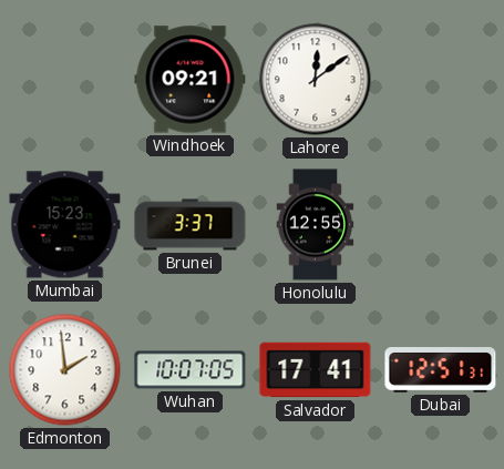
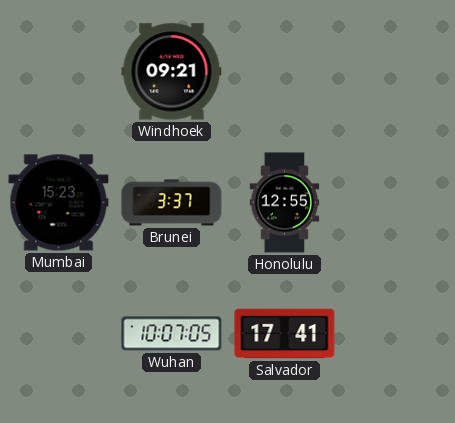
Lahore: 12:09 -> none (316, 80)
Edmonton: 1:59 -> none (65, 370)
Dubai: 12:51 -> none (441, 370)
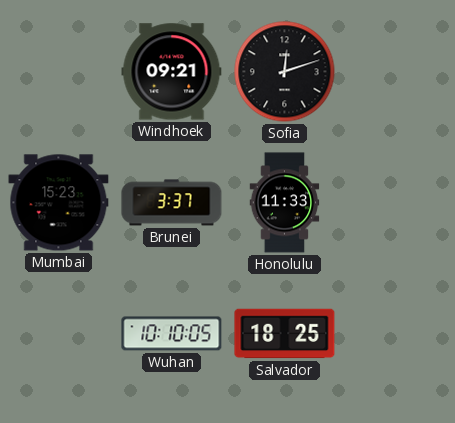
Sofia: none -> 12:12 (285, 72)
Honolulu: 12:55 -> 11:33 (285, 203)
Wuhan: 10:07 -> 10:10 (172, 334)
Salvador: 17:41 -> 18:25 (285, 334)
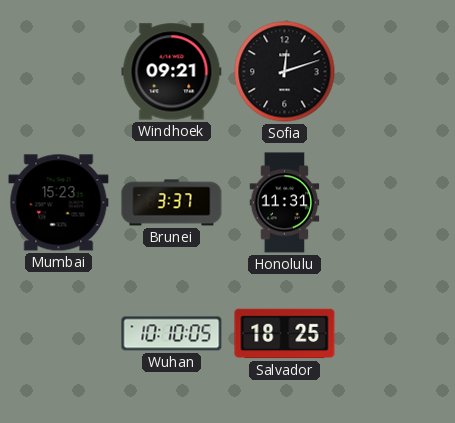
Honolulu: 11:33 -> 11:31 (285, 203)
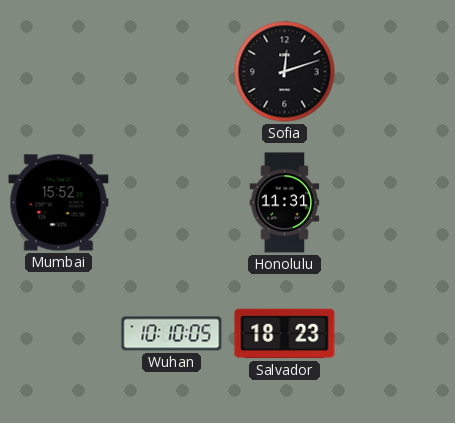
Windhoek: 09:21 -> none (172, 72)
Mumbai: 15:23 -> 15:52 (59, 203)
Brunei: 3:37 -> none (172, 203)
Salvador: 18:25 -> 18:23 (285, 334)
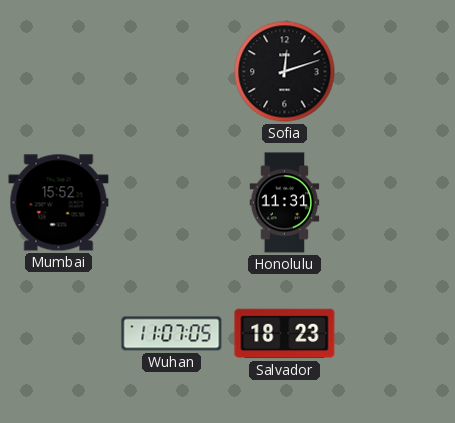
Wuhan: 10:10 -> 11:07 (172, 334)
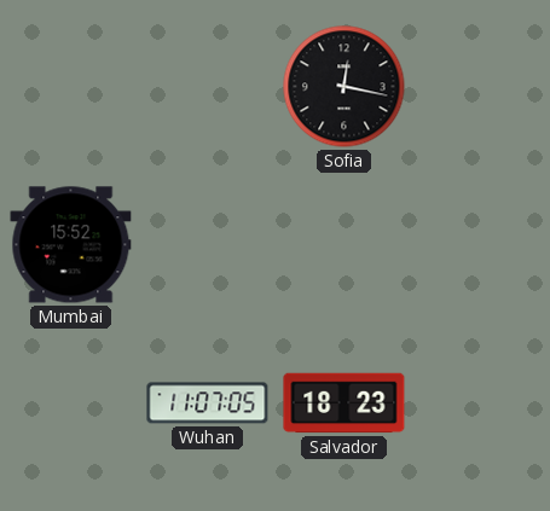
Sofia: 12:12 -> 12:17 (345, 87)
Honolulu: 11:31 -> none (285, 203)
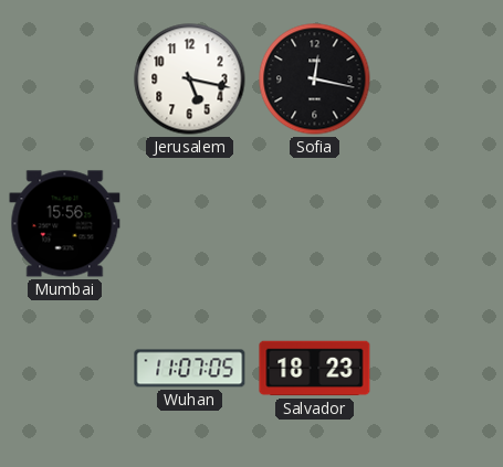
Jerusalem: none -> 5:17 (190, 79)
Mumbai: 15:52 -> 15:56 (65, 224)
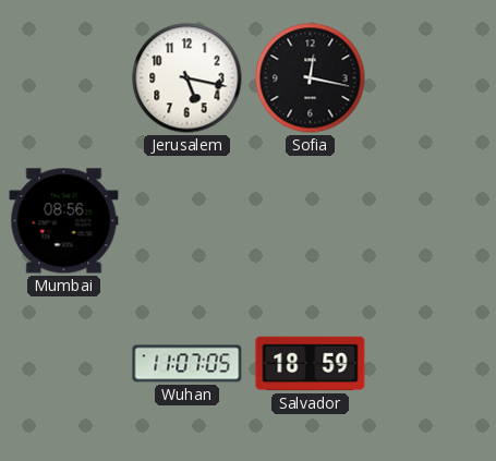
Mumbai: 15:56 -> 08:56 (64, 221)
Salvador: 18:23 -> 18:59 (311, 364)
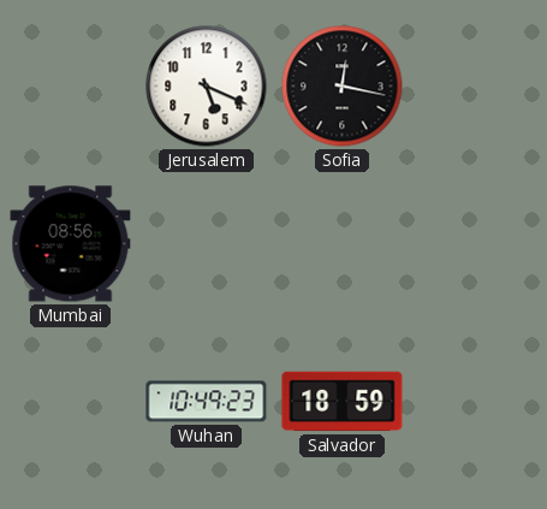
Jerusalem: 5:17 -> 5:19 (207, 87)
Wuhan: 11:07 -> 10:49 (207, 402)
